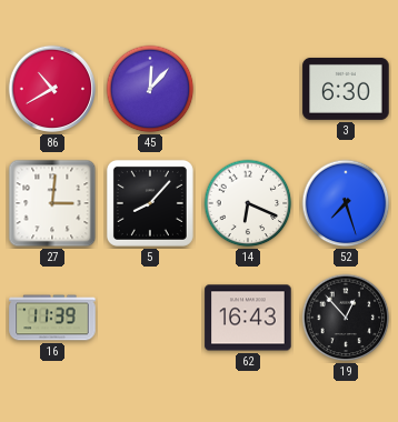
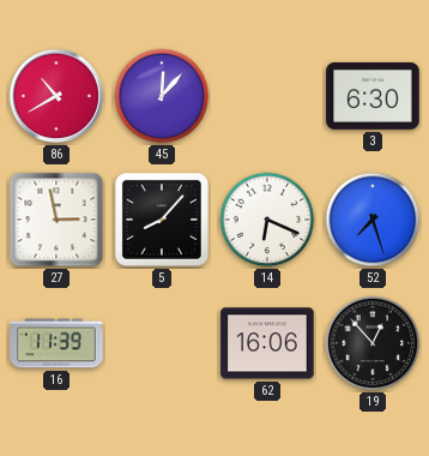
27: 3:01 -> 2:58 (56, 220)
62: 16:43 -> 16:06 (267, 343)
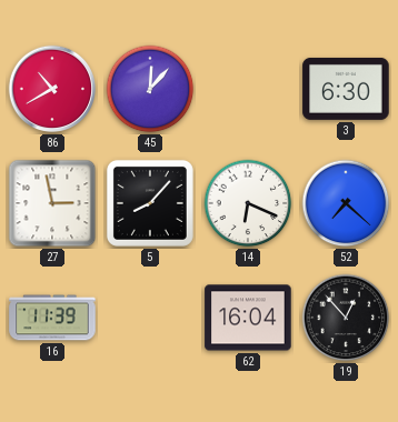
52: 7:27 -> 7:22 (346, 203)
62: 16:06 -> 16:04 (248, 318)
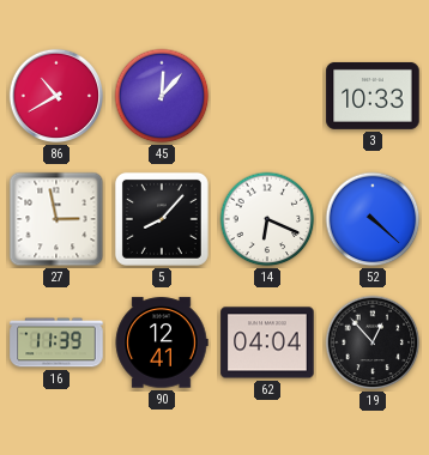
3: 6:30 -> 10:33 (373, 96)
52: 7:22 -> 4:22 (373, 219)
90: none -> 12:41 (162, 342)
62: 16:04 -> 04:04 (267, 342)
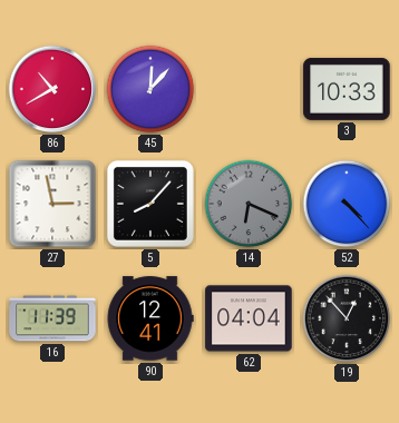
14 dial: white -> grey (249, 204)
52: 4:22 -> 4:23 (347, 204)
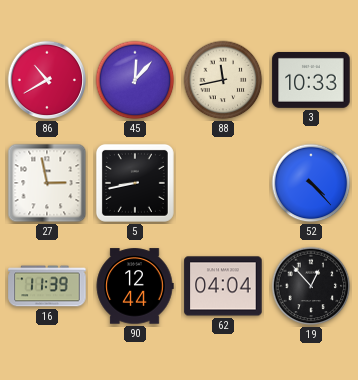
88: none -> 11:43 (223, 80)
5: 8:07 -> 8:43 (135, 183)
14: 6:19 -> none (249, 204)
90: 12:41 -> 12:44 (135, 286)
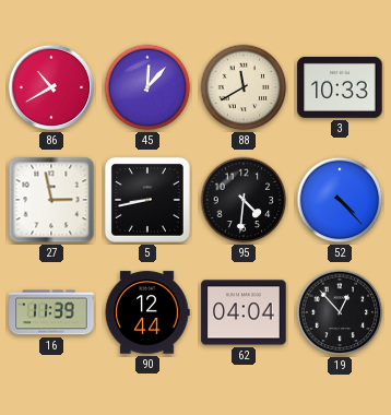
88: 11:43 -> 11:40 (244, 87)
95: none -> 4:31 (244, 200)
